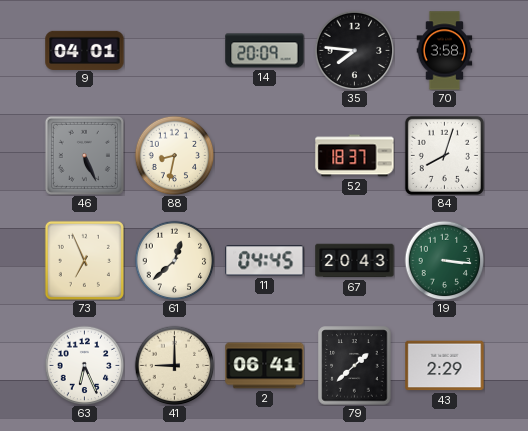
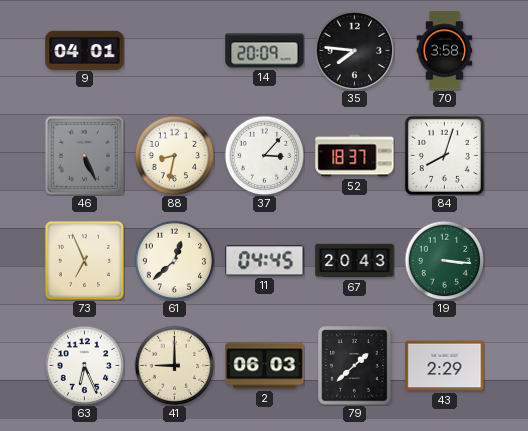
37: none -> 3:07 (264, 155)
2: 06:41 -> 06:03 (265, 366)
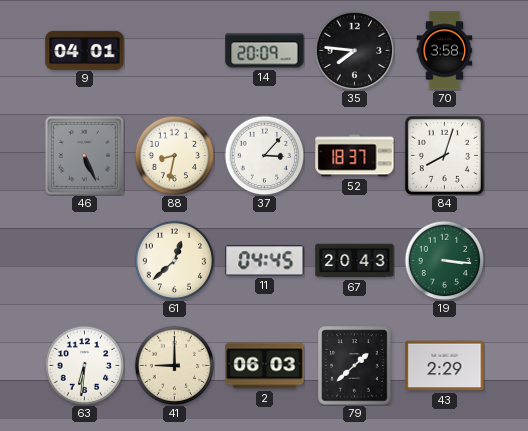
73: 6:56 -> none (84, 260)
63: 6:26 -> 6:31 (84, 365)
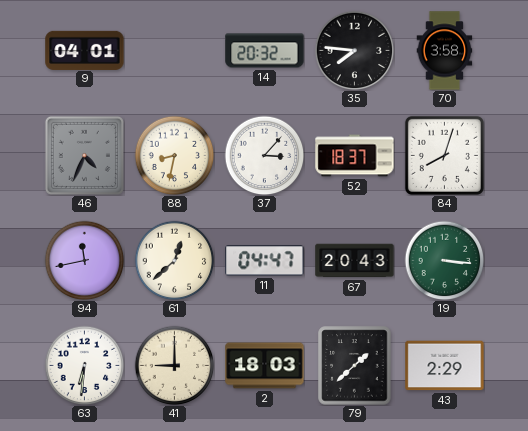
14: 20:09 -> 20:32 (265, 51)
46: 5:26 -> 4:34 (84, 155)
94: none -> 11:43 (84, 260)
11: 04:45 -> 04:47 (265, 261)
2: 06:03 -> 18:03 (265, 366)
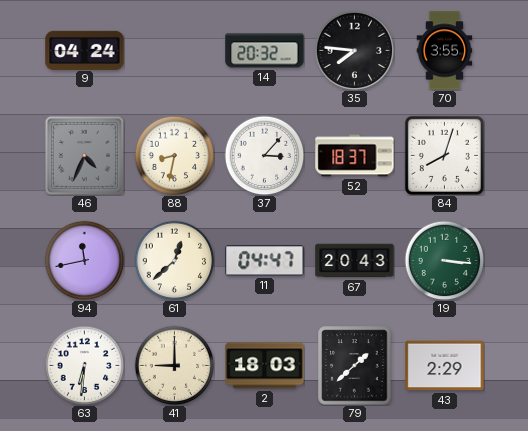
9: 04:01 -> 04:24 (85, 50)
70: 3:58 -> 3:55 (445, 51)
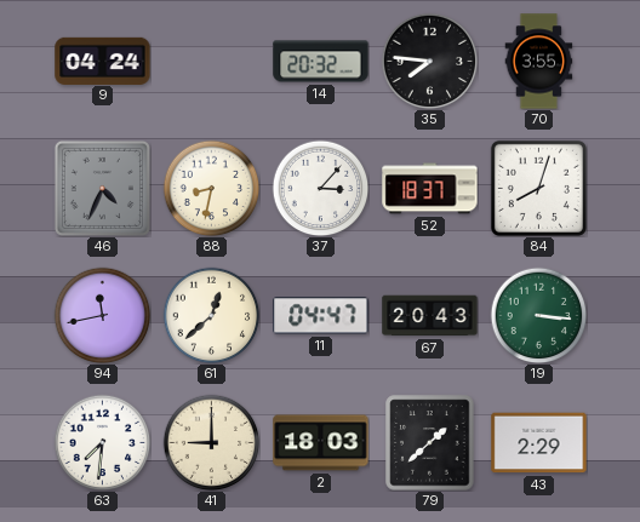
63: 6:31 -> 7:31 (102, 442)
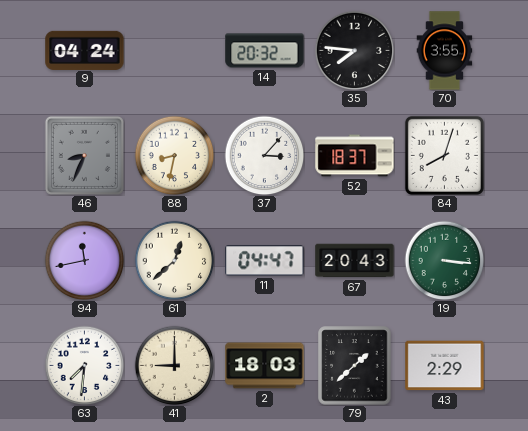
46: 4:34 -> 8:34 (84, 155)
